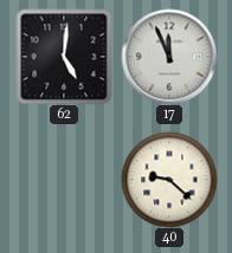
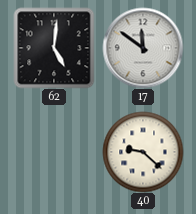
17: 11:56 -> 11:51 (143, 48)
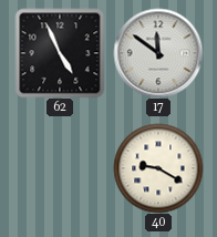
62: 5:01 -> 4:56 (60, 53)
40: 9:22 -> 9:20 (158, 168)
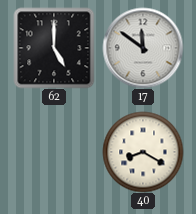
62: 4:56 -> 5:00 (54, 48)
40: 9:20 -> 8:20 (143, 152)
